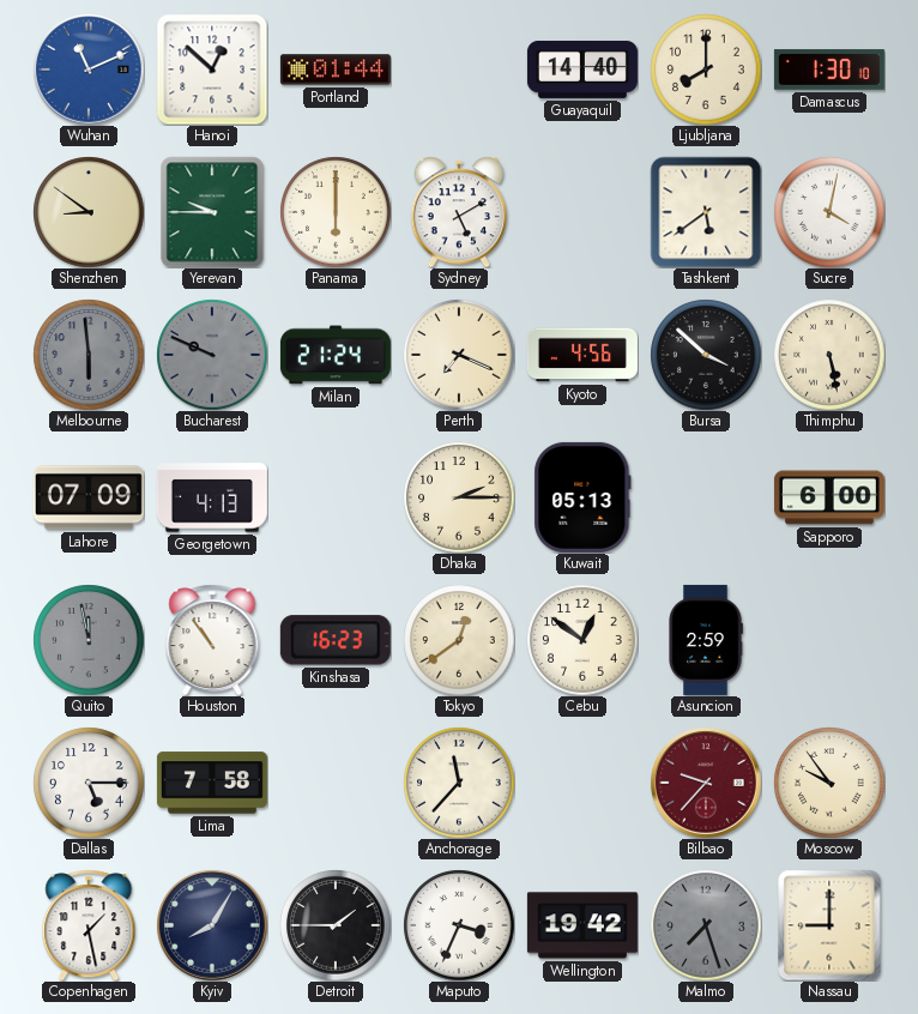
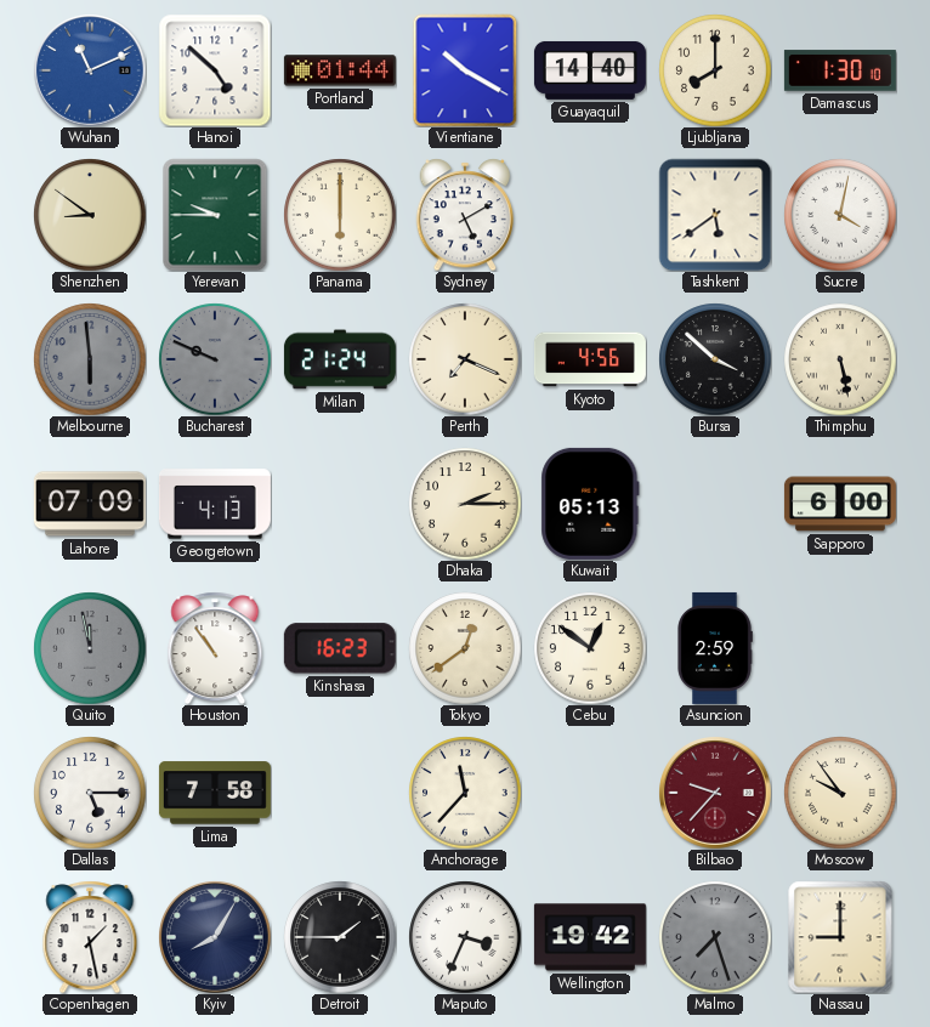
Hanoi: 12:52 -> 4:52 (215, 70)
Vientiane: none -> 10:20 (465, 70)
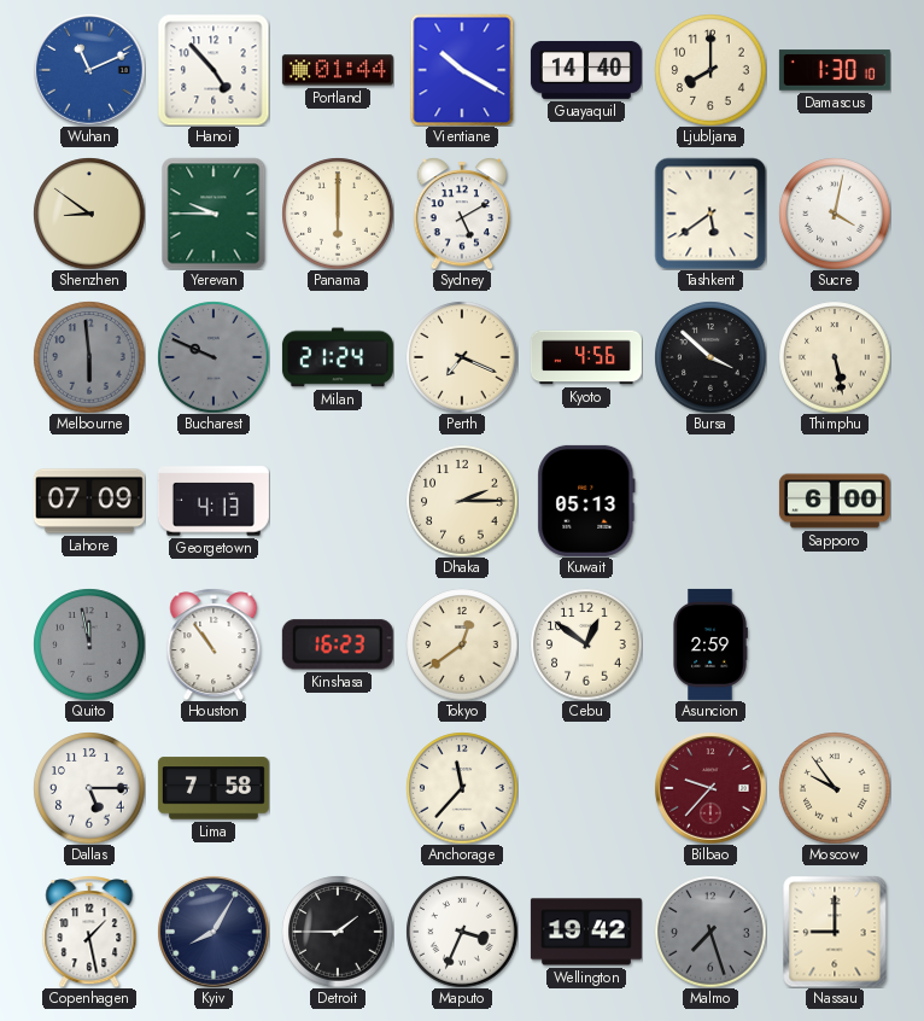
Hanoi: 4:52 -> 4:53 (214, 70)
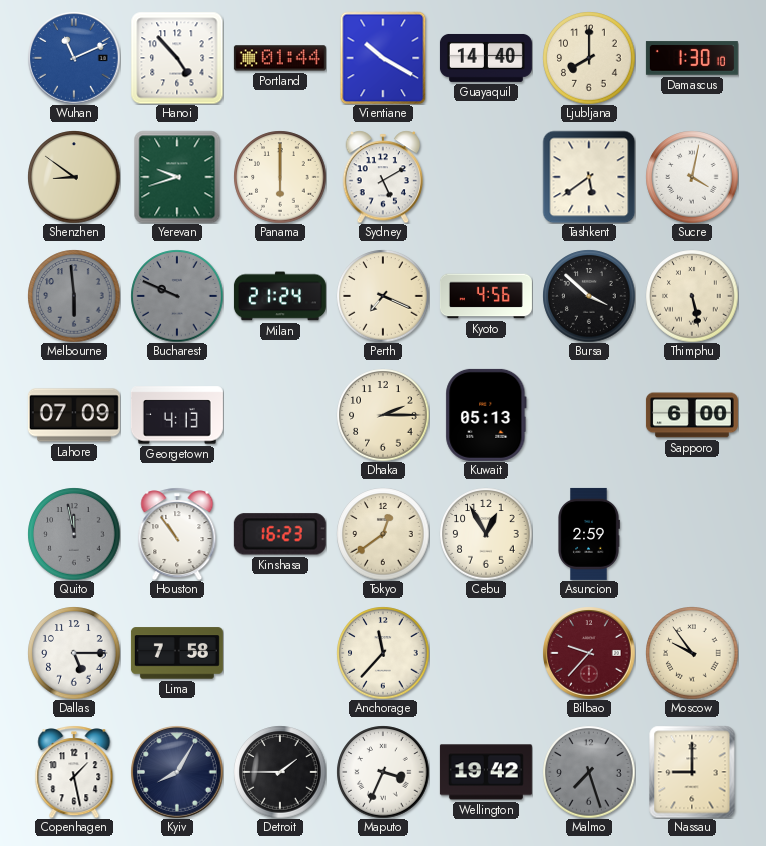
Yerevan: 9:45 -> 9:42 (177, 177)
Cebu: 12:51 -> 12:55 (486, 534)
